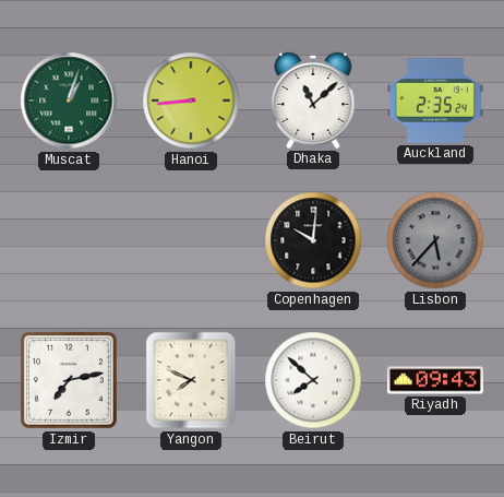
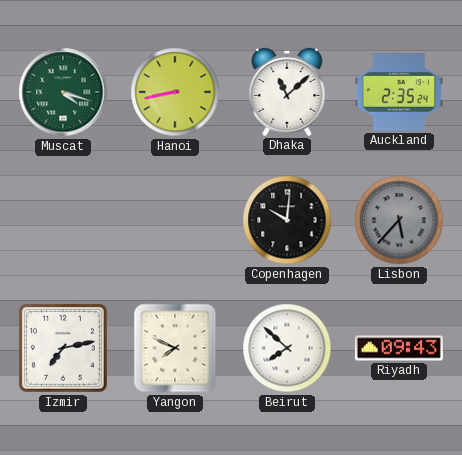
Muscat: 1:03 -> 4:18 (63, 92)
Hanoi: 8:44 -> 8:43 (175, 92)
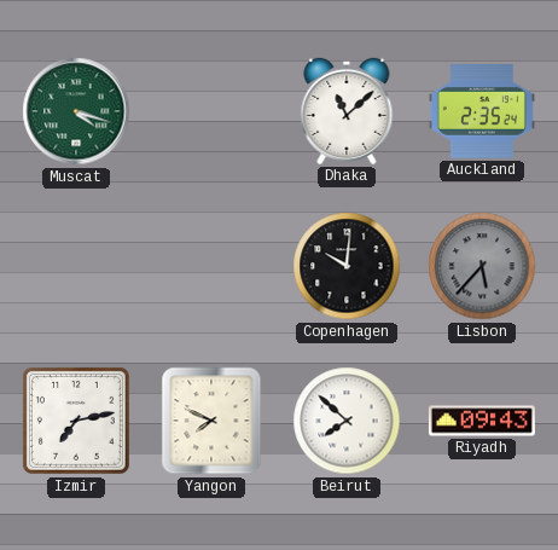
Hanoi: 8:43 -> none (175, 92)
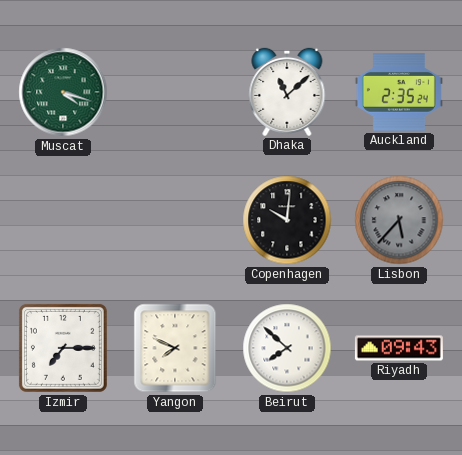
Izmir: 7:13 -> 7:15 (63, 348)
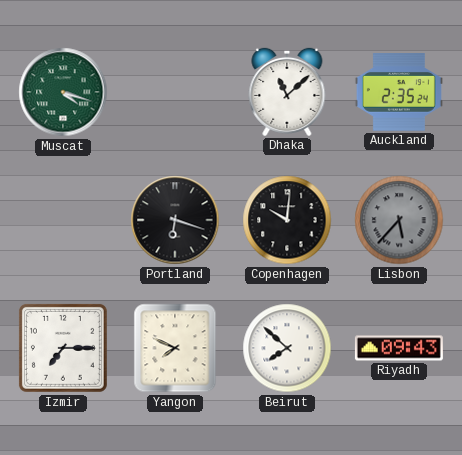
Portland: none -> 6:18 (175, 220)
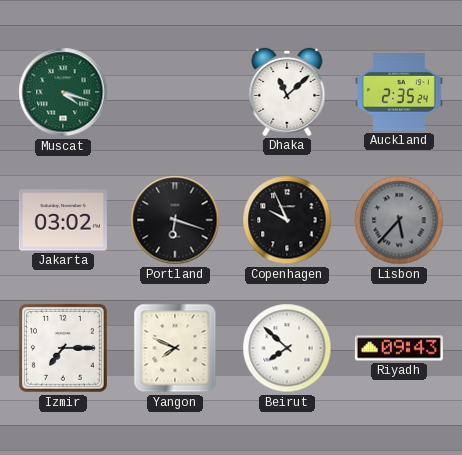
Jakarta: none -> 03:02 (63, 220)
Copenhagen: 10:01 -> 9:56 (287, 220)
